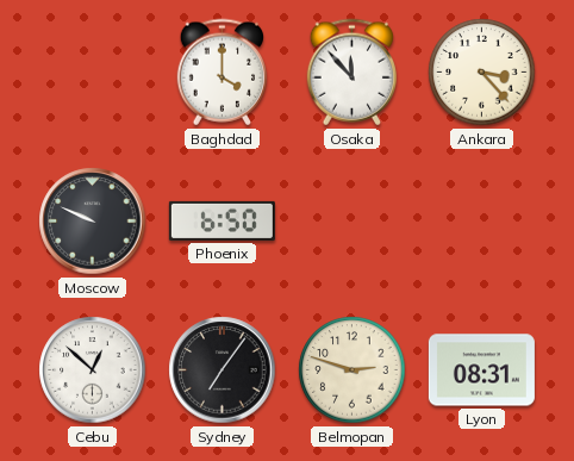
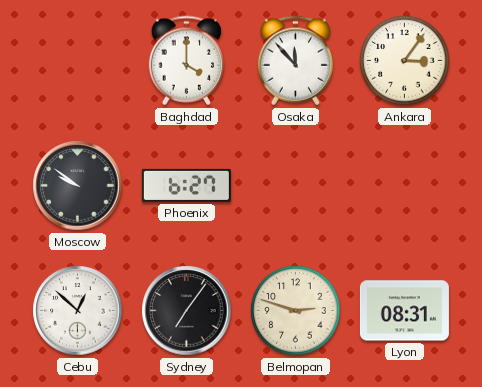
Ankara: 3:23 -> 3:06 (405, 61)
Moscow: 9:49 -> 9:51 (78, 186)
Phoenix: 6:50 -> 6:27 (186, 185)
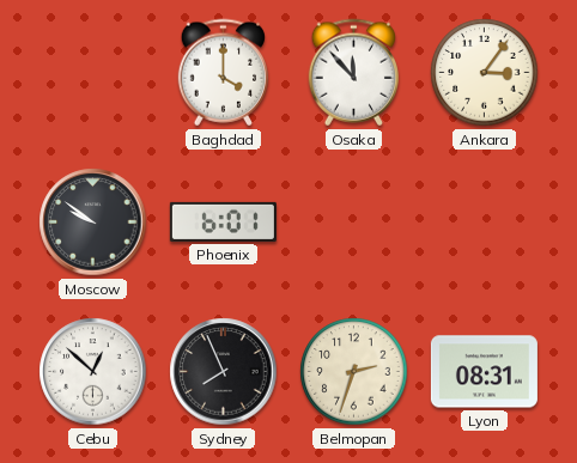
Phoenix: 6:27 -> 6:01 (223, 221)
Sydney: 7:06 -> 7:56 (224, 372)
Belmopan: 2:48 -> 2:33 (354, 372)
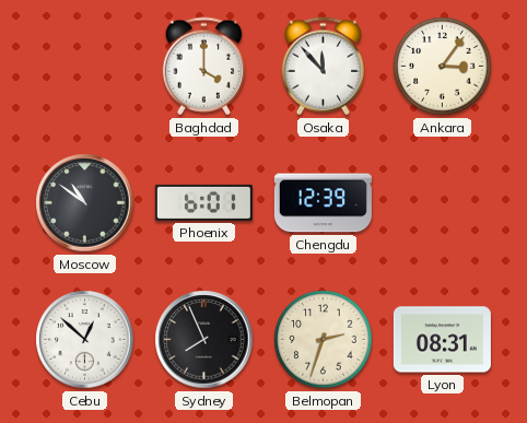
Moscow: 9:51 -> 10:51 (85, 203)
Chengdu: none -> 12:39 (323, 203)
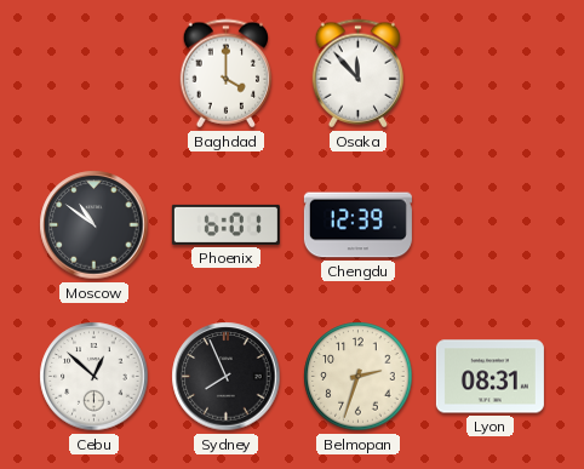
Ankara: 3:06 -> none (443, 67)
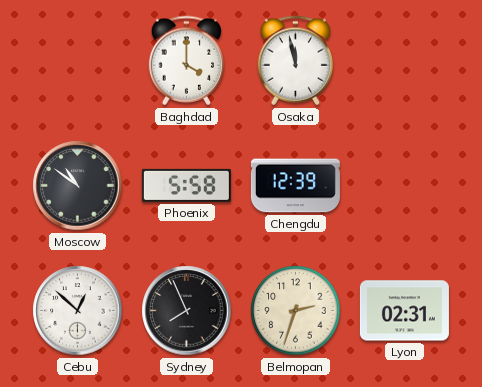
Osaka: 11:53 -> 11:58 (295, 61)
Phoenix: 6:01 -> 5:58 (186, 185)
Lyon: 08:31 -> 02:31 (404, 311)
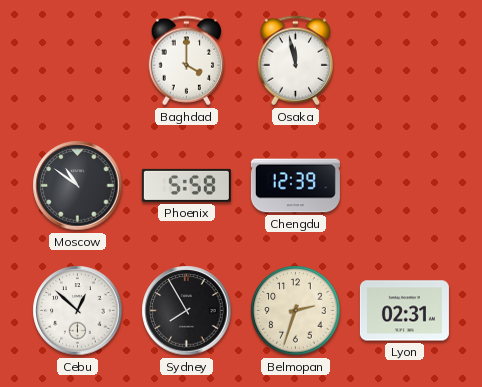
Sydney: 7:56 -> 7:55 (187, 311)
